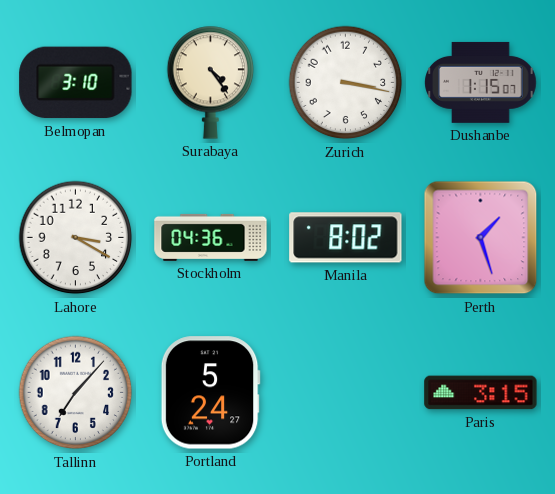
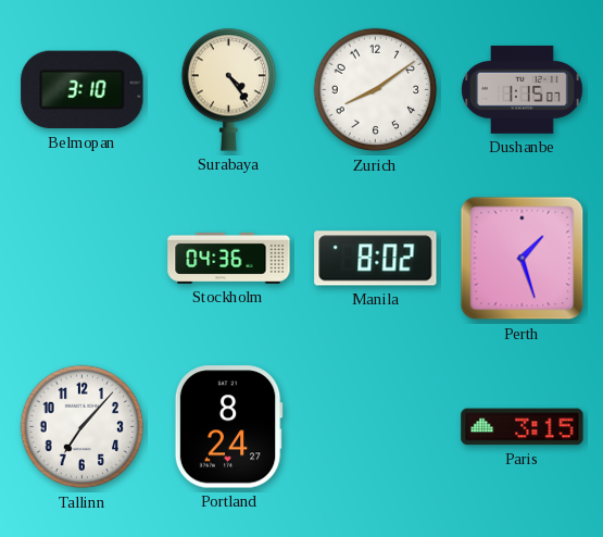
Zurich: 3:17 -> 8:09 (376, 90)
Lahore: 3:20 -> none (76, 238)
Portland: 5:24 -> 8:24 (228, 427)
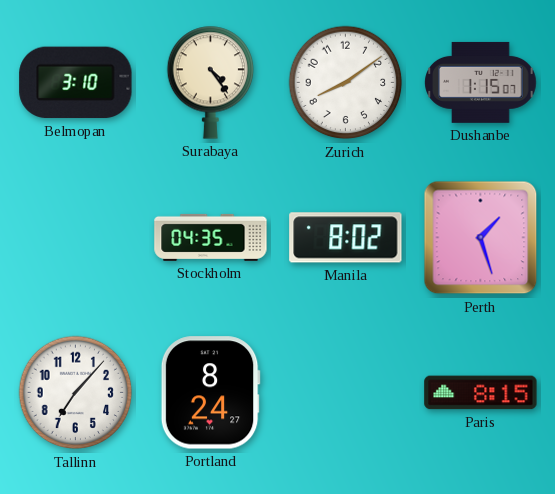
Stockholm: 04:36 -> 04:35 (211, 237)
Paris: 3:15 -> 8:15 (481, 393)
